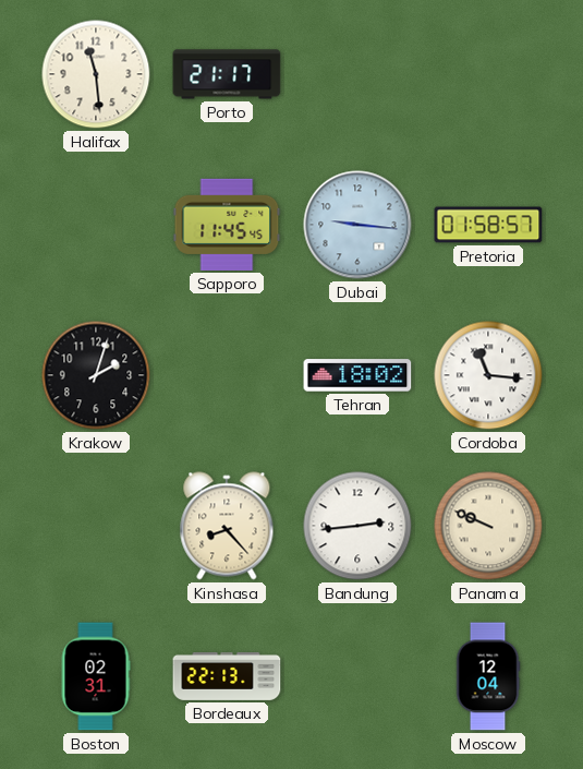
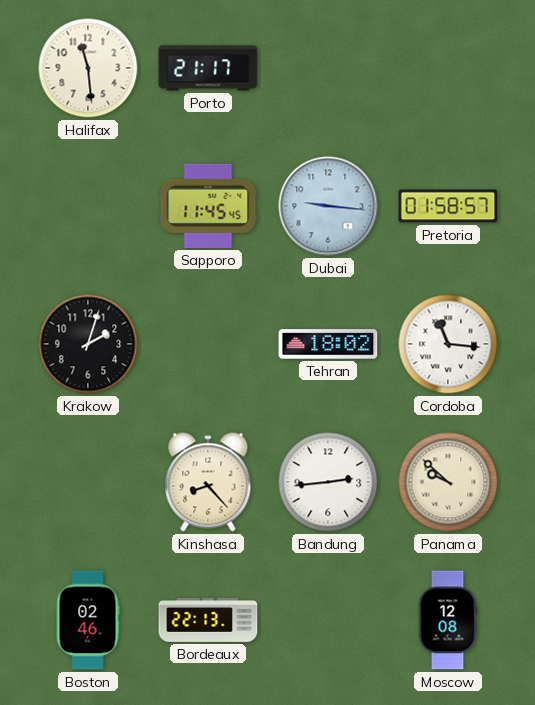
Panama: 9:49 -> 9:52 (448, 482)
Boston: 02:31 -> 02:46 (88, 620)
Moscow: 12:04 -> 12:08 (448, 620)
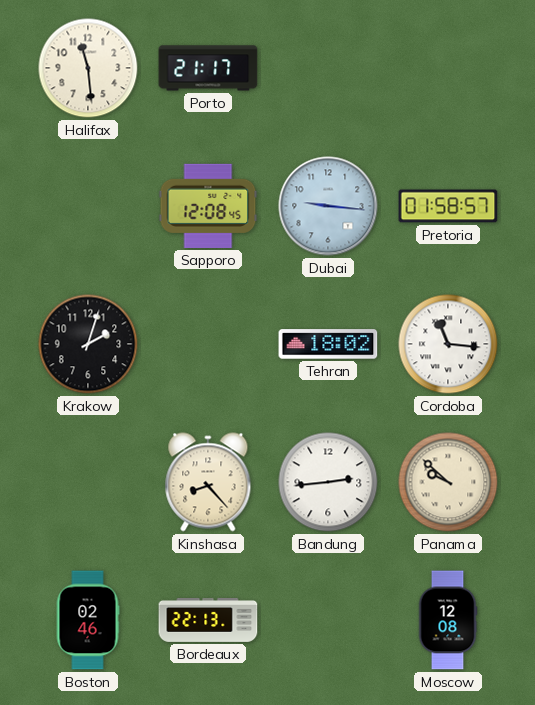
Sapporo: 11:45 -> 12:08 (208, 206)
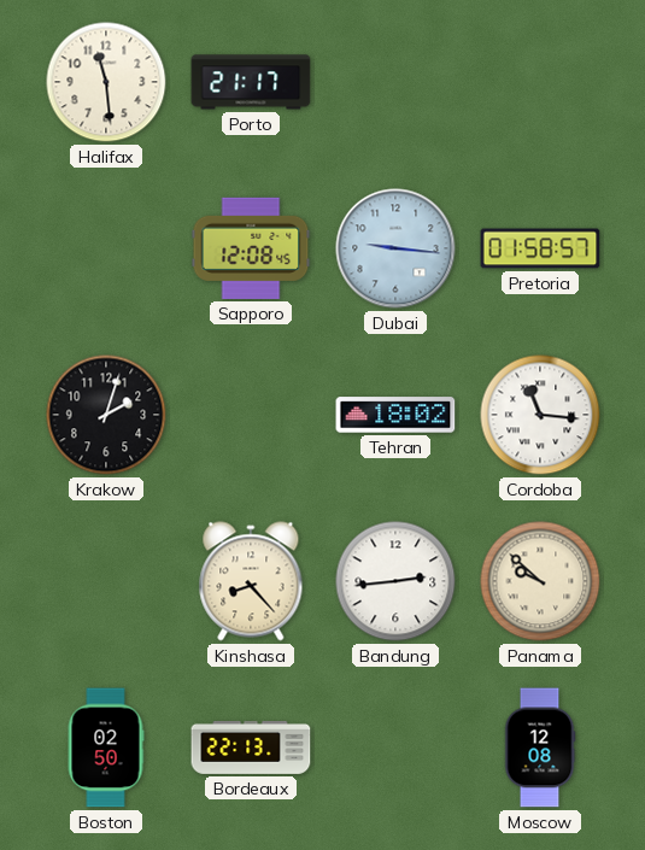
Boston: 02:46 -> 02:50 (106, 748)
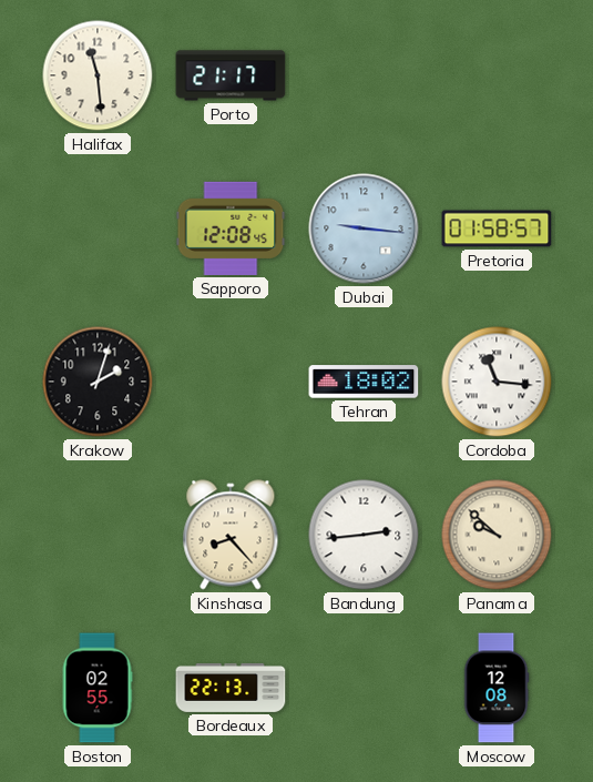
Boston: 02:50 -> 02:55 (98, 688)
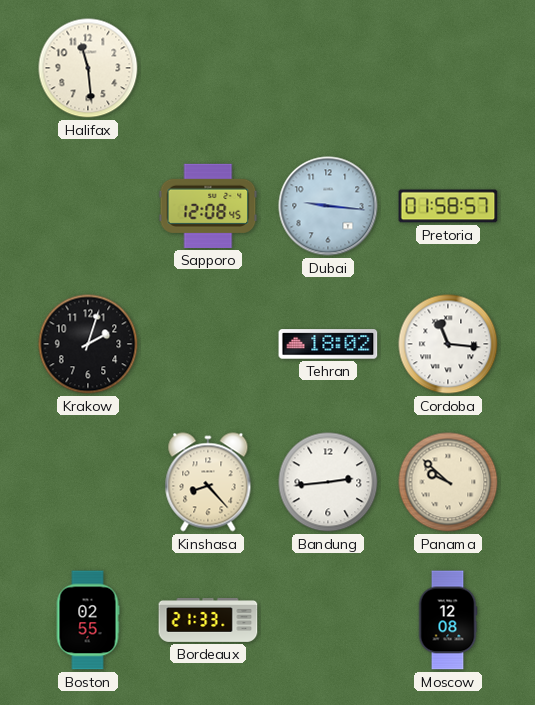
Porto: 21:17 -> none (231, 75)
Bordeaux: 22:13 -> 21:33 (208, 620)
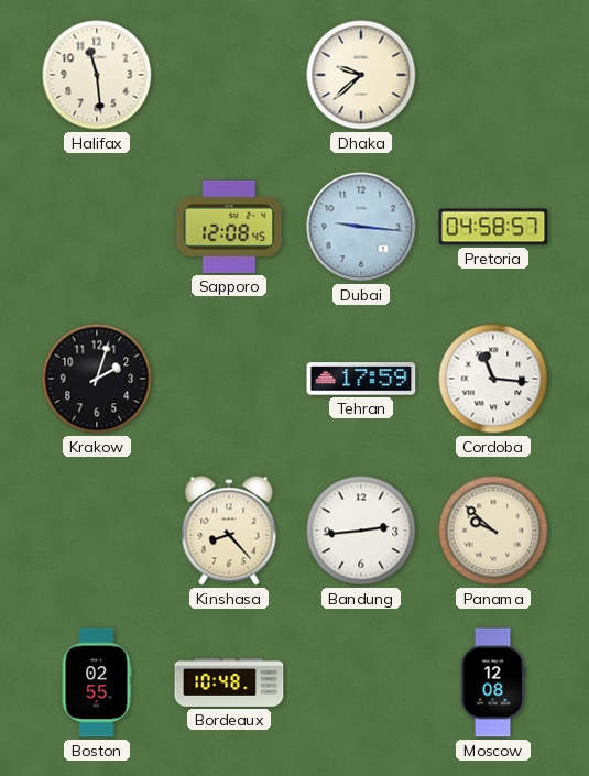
Dhaka: none -> 9:38 (361, 75)
Pretoria: 01:58 -> 04:58 (493, 227)
Tehran: 18:02 -> 17:59 (361, 379)
Bordeaux: 21:33 -> 10:48 (229, 682)
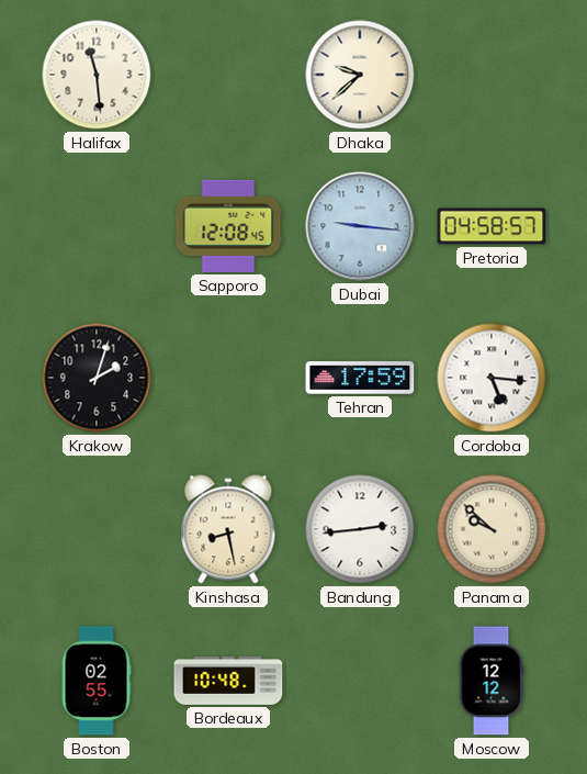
Cordoba: 11:16 -> 5:16 (492, 378)
Kinshasa: 8:23 -> 8:28 (228, 529)
Moscow: 12:08 -> 12:12 (492, 681)
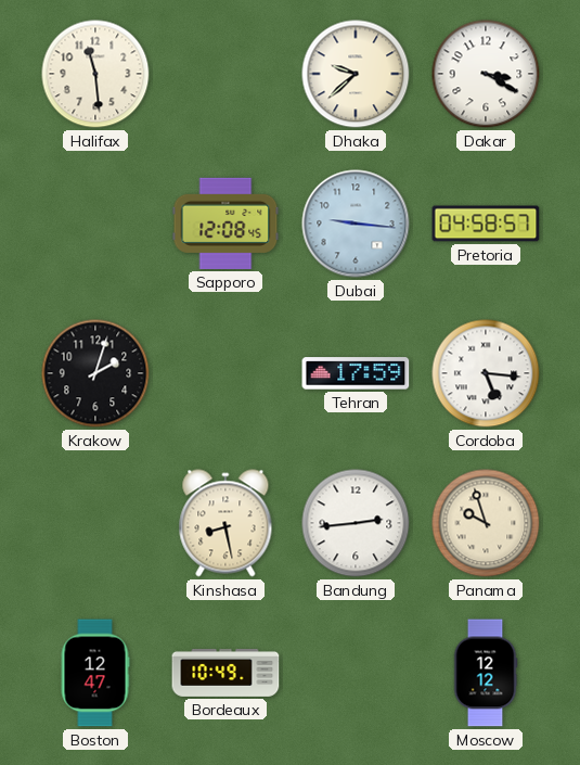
Dakar: none -> 3:20 (486, 74)
Panama: 9:52 -> 9:57 (486, 523)
Boston: 02:55 -> 12:47 (95, 673)
Bordeaux: 10:48 -> 10:49 (225, 673)
